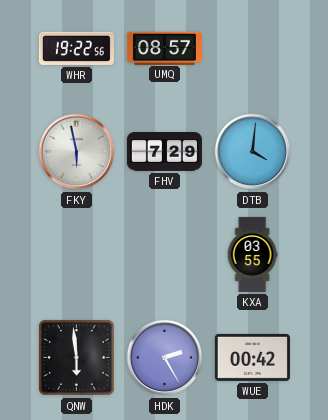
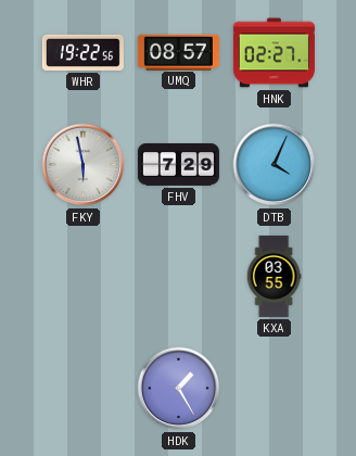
HNK: none -> 02:27 (274, 53)
DTB: 4:01 -> 4:04 (275, 165)
QNW: 5:59 -> none (77, 358)
HDK: 2:25 -> 1:25 (179, 389)
WUE: 00:42 -> none (252, 357)
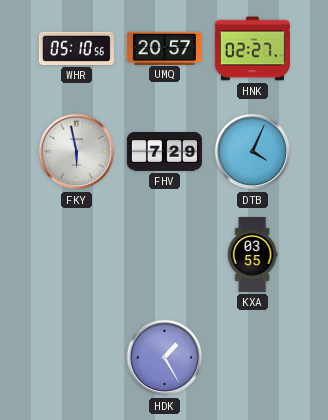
WHR: 19:22 -> 05:10 (76, 48)
UMQ: 08:57 -> 20:57 (164, 48)
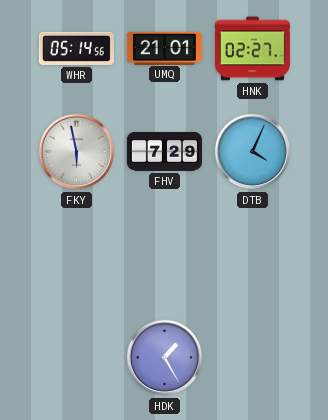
WHR: 05:10 -> 05:14 (76, 48)
UMQ: 20:57 -> 21:01 (164, 48)
KXA: 03:55 -> none (252, 254)
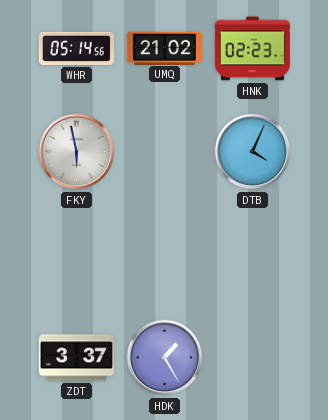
UMQ: 21:01 -> 21:02 (164, 48)
HNK: 02:27 -> 02:23 (252, 49)
FHV: 7:29 -> none (164, 152)
ZDT: none -> 3:37 (76, 358)
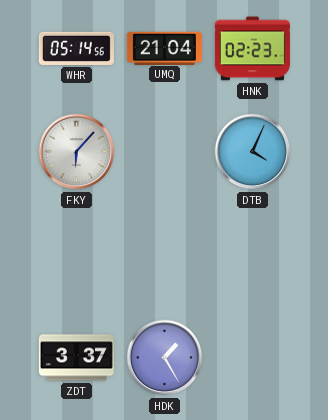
UMQ: 21:02 -> 21:04 (164, 48)
FKY: 5:58 -> 6:07 (77, 152)
